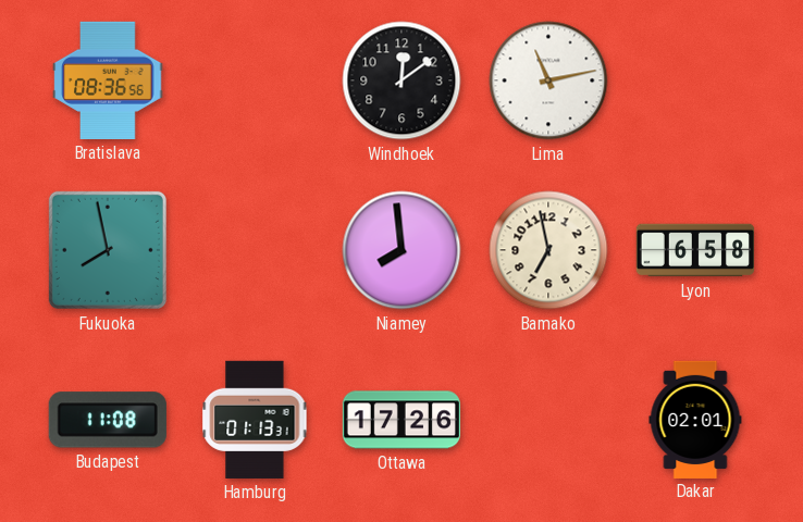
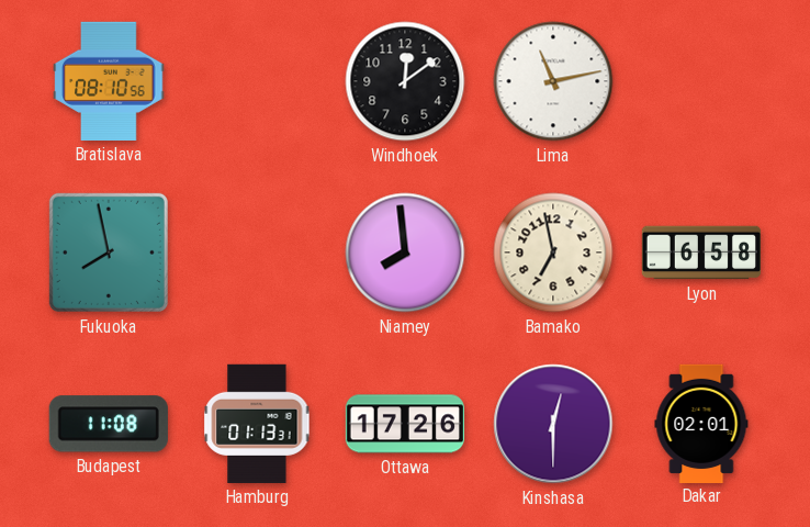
Bratislava: 08:36 -> 08:10 (109, 81)
Kinshasa: none -> 12:30 (553, 424)
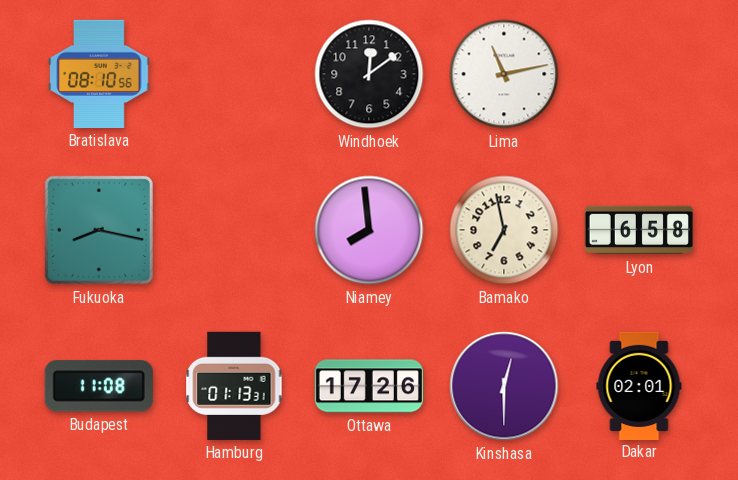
Fukuoka: 7:58 -> 8:17 (99, 230)
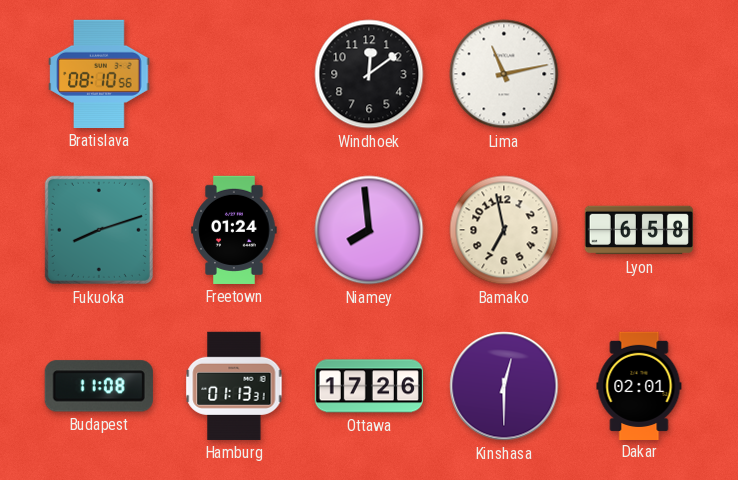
Fukuoka: 8:17 -> 8:12 (99, 230)
Freetown: none -> 01:24 (234, 230)
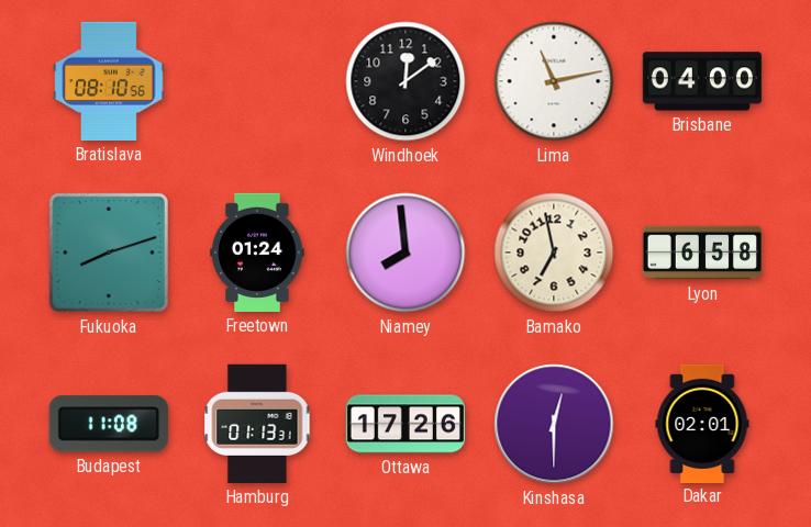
Brisbane: none -> 04:00 (702, 81)
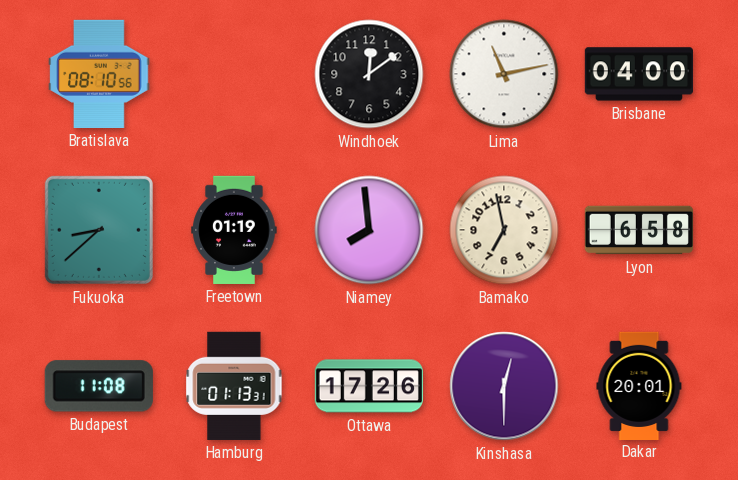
Fukuoka: 8:12 -> 8:38 (99, 230)
Freetown: 01:24 -> 01:19 (234, 230)
Dakar: 02:01 -> 20:01 (639, 385)
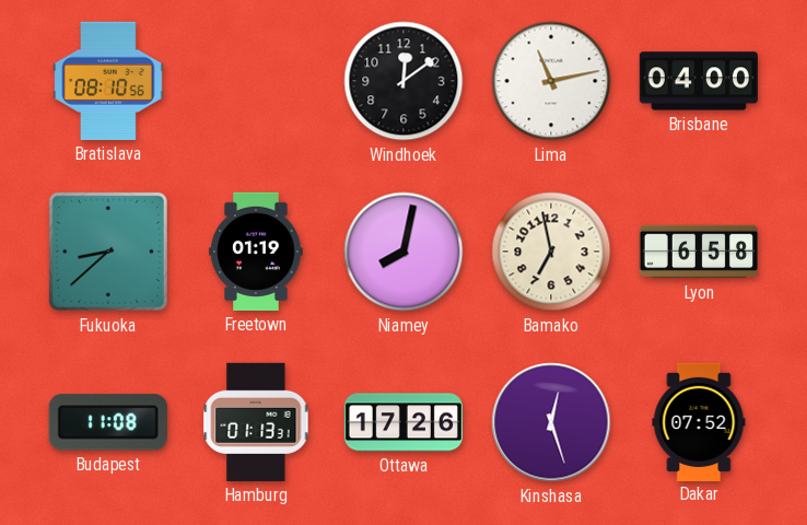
Niamey: 7:59 -> 8:02 (403, 252)
Kinshasa: 12:30 -> 12:27 (551, 422)
Dakar: 20:01 -> 07:52 (699, 421)
